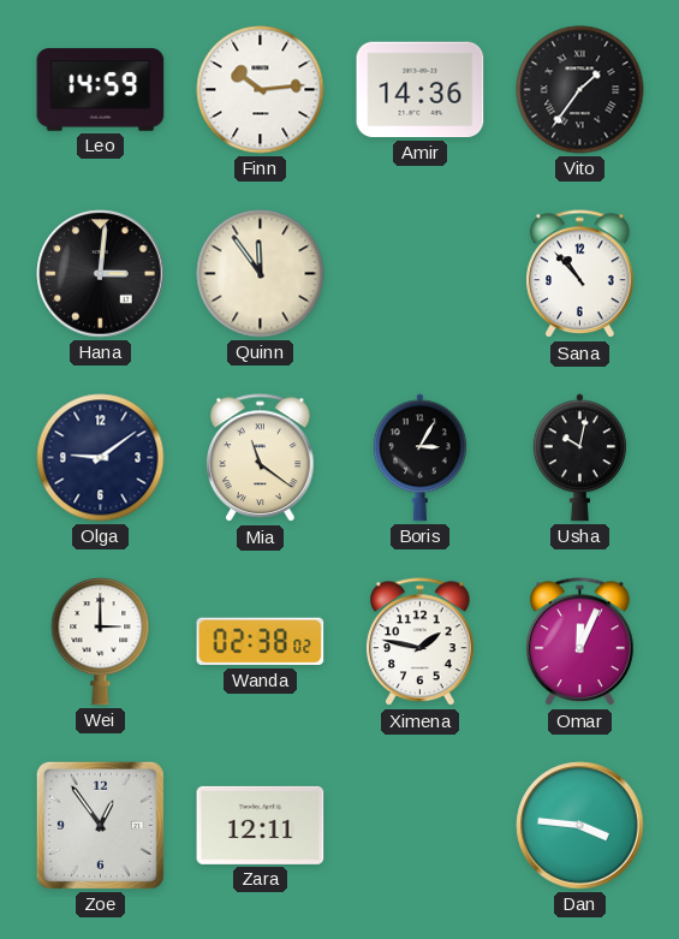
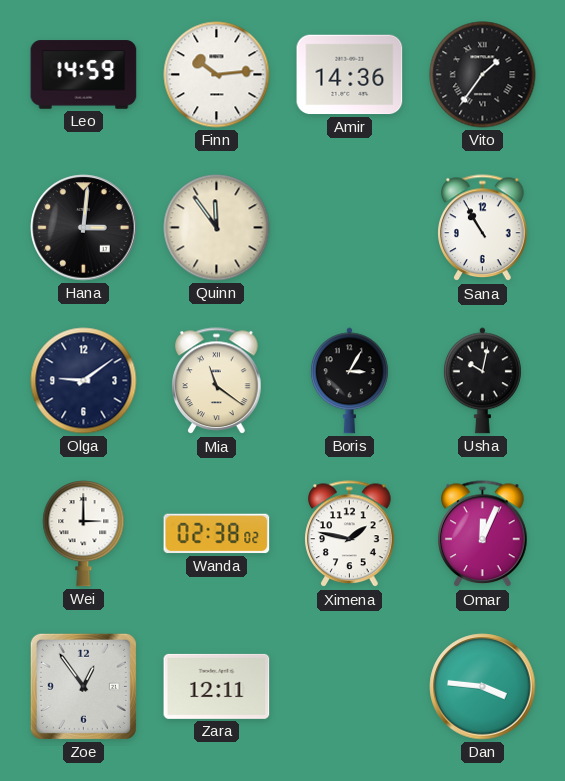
Sana: 10:53 -> 10:55 (483, 228)
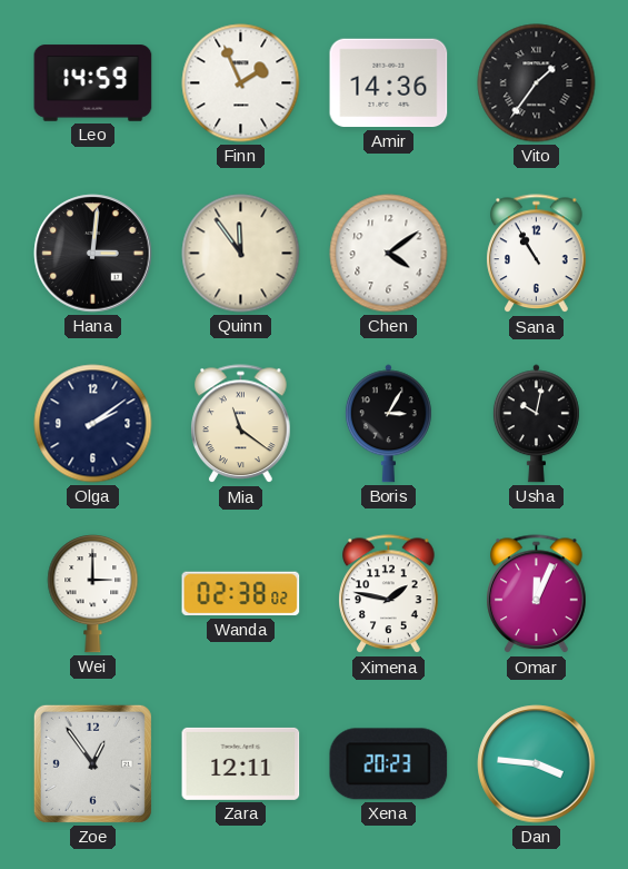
Finn: 10:14 -> 1:56 (241, 83)
Chen: none -> 4:09 (389, 254)
Olga: 9:09 -> 2:09 (93, 424)
Xena: none -> 20:23 (389, 764)
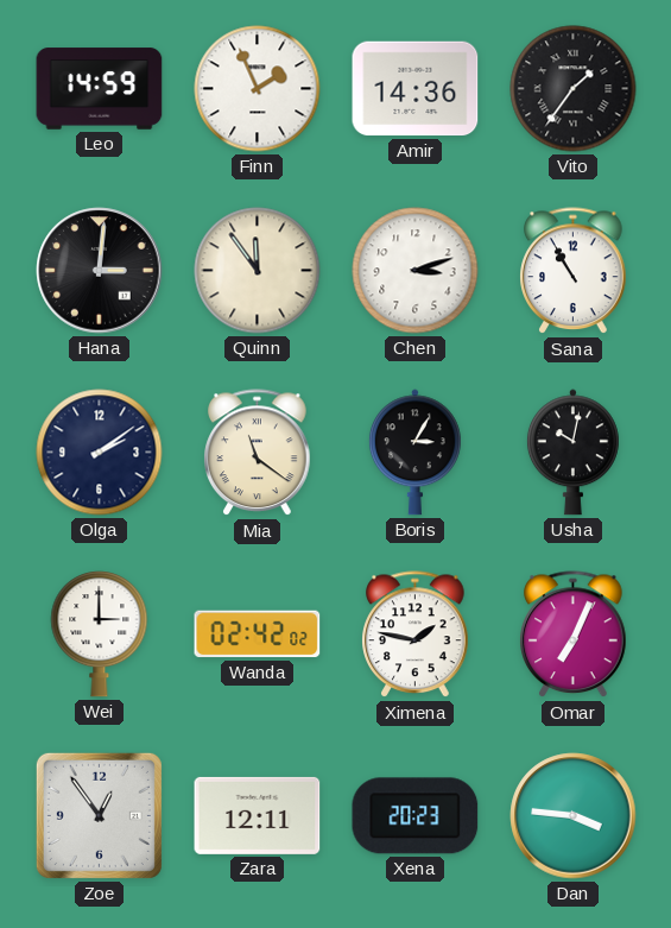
Chen: 4:09 -> 3:12 (416, 271)
Wanda: 02:38 -> 02:42 (258, 635)
Omar: 12:04 -> 7:04 (574, 635)
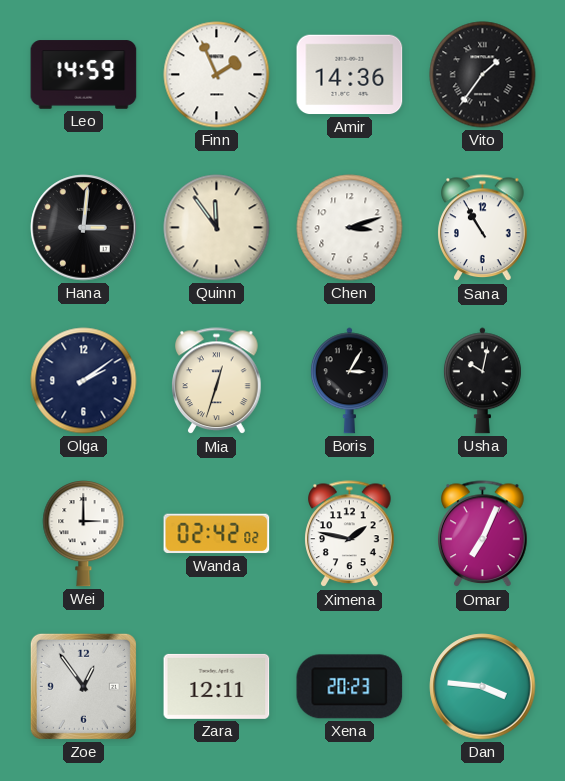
Mia: 11:21 -> 12:33 (217, 381)
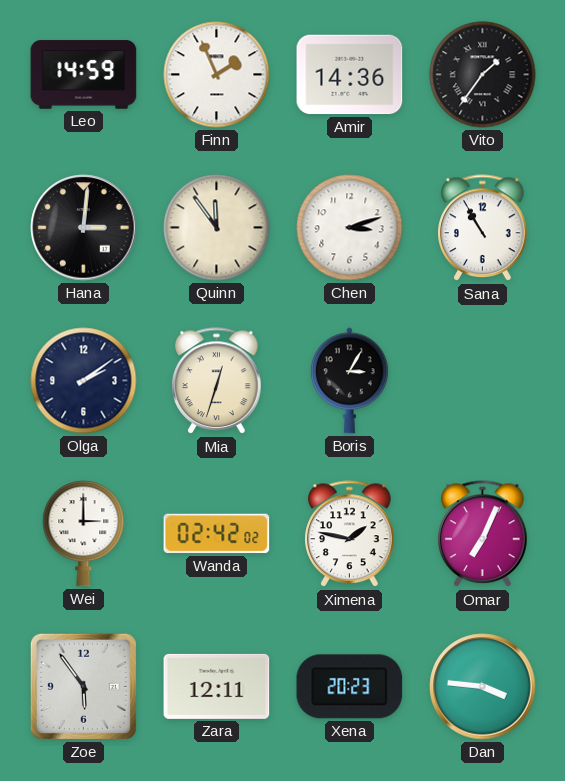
Usha: 10:02 -> none (482, 381)
Zoe: 12:54 -> 5:54 (83, 686)
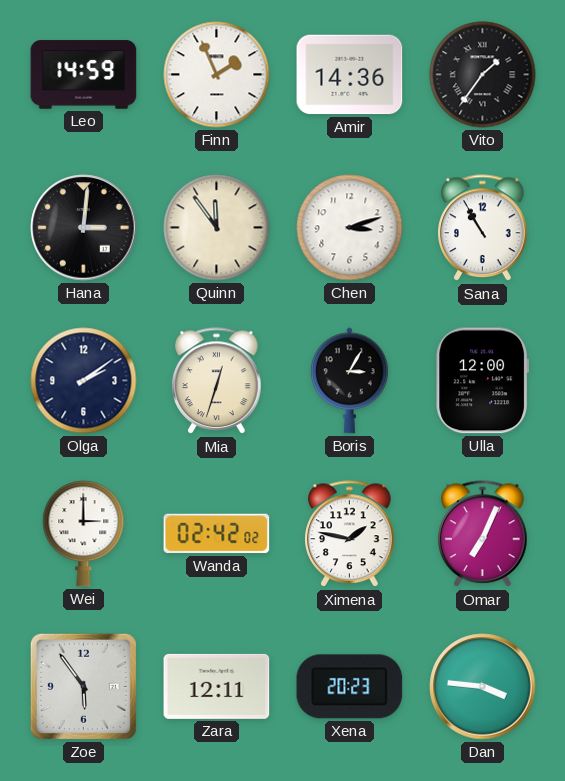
Ulla: none -> 12:00 (483, 381)
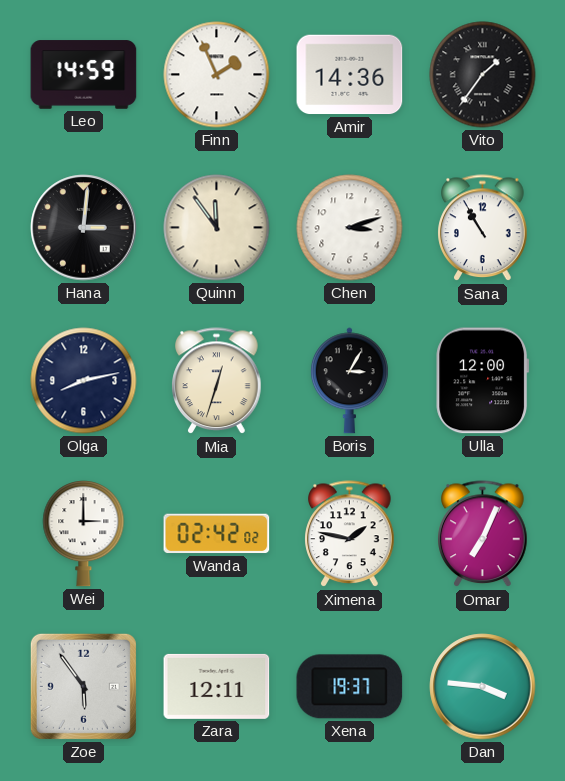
Olga: 2:09 -> 8:13 (84, 381)
Xena: 20:23 -> 19:37 (350, 687)
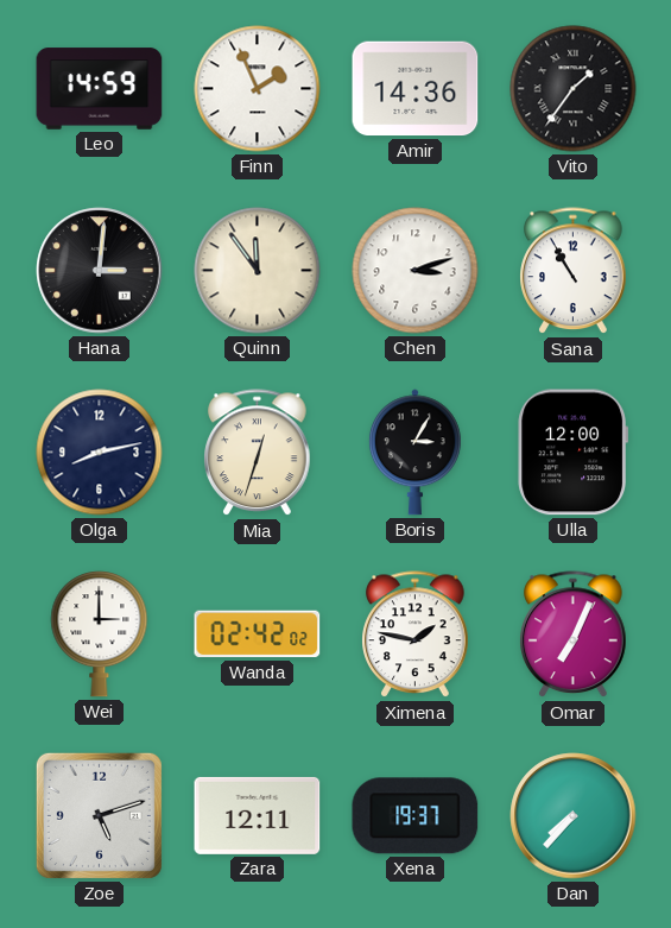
Zoe: 5:54 -> 5:12 (99, 815)
Dan: 3:46 -> 7:37 (574, 816)
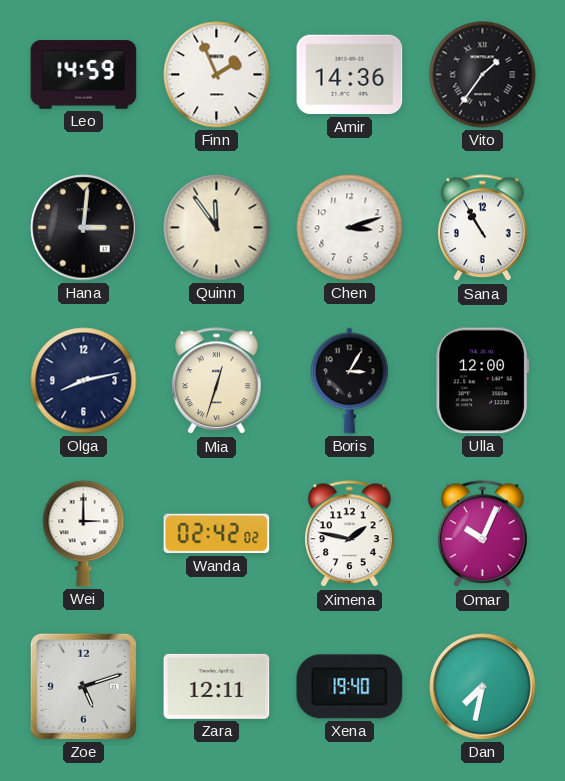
Omar: 7:04 -> 10:04 (483, 534)
Xena: 19:37 -> 19:40 (350, 687)
Dan: 7:37 -> 7:32 (483, 687)
